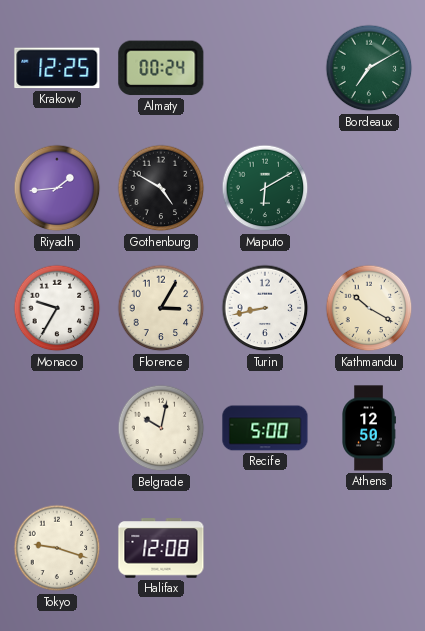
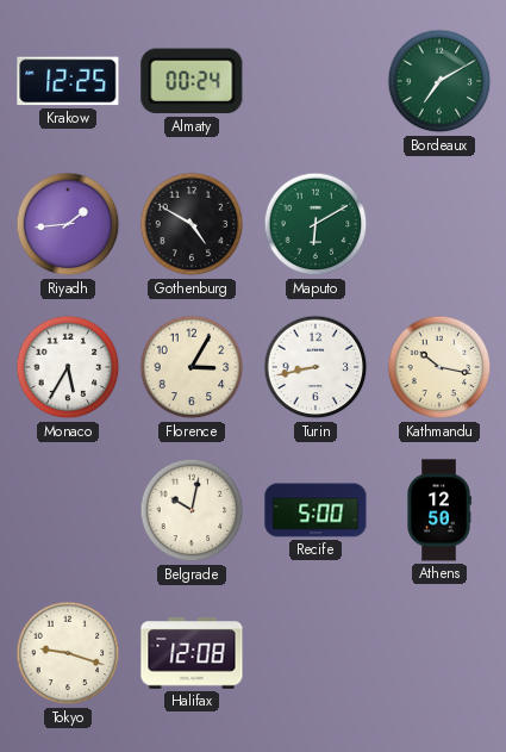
Monaco: 9:35 -> 5:35 (68, 367)
Kathmandu: 10:20 -> 10:17 (439, 367)
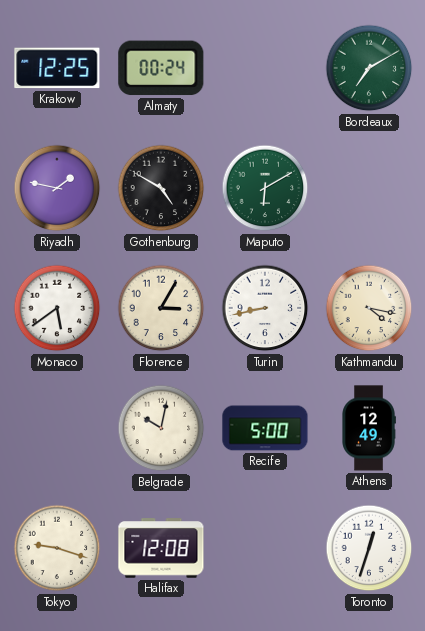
Riyadh: 1:44 -> 1:47 (57, 188)
Monaco: 5:35 -> 5:39 (57, 308)
Kathmandu: 10:17 -> 4:17 (369, 308)
Athens: 12:50 -> 12:49 (369, 428)
Toronto: none -> 12:33 (369, 548)
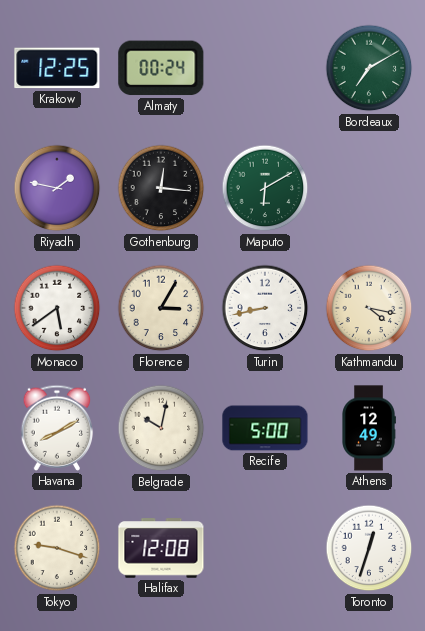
Gothenburg: 4:50 -> 12:16 (161, 188)
Havana: none -> 8:10 (57, 428)
